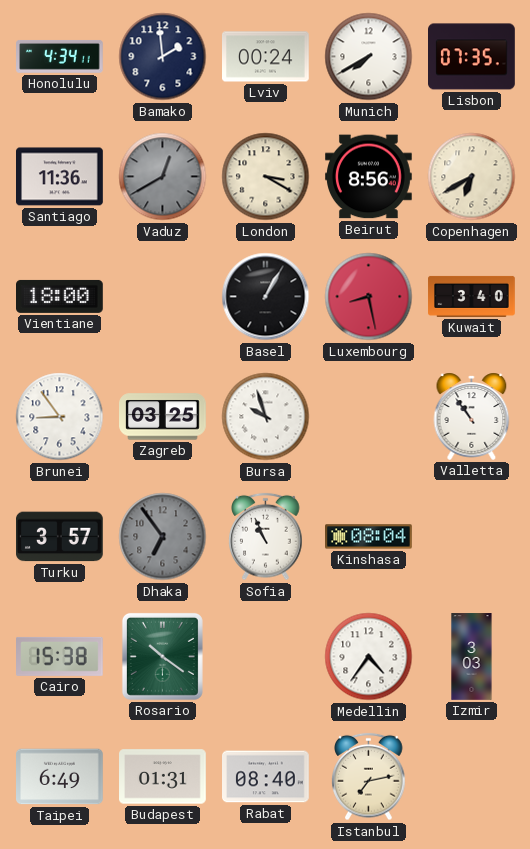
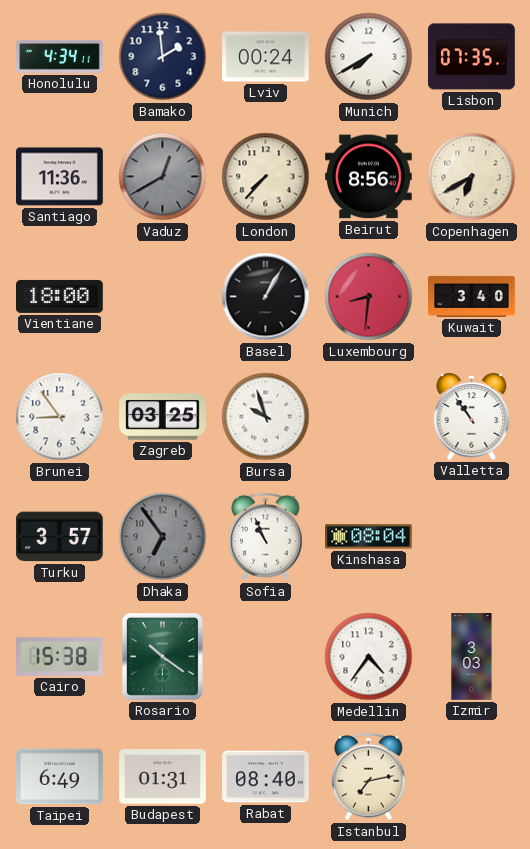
London: 3:20 -> 7:37 (266, 177)
Luxembourg: 8:28 -> 8:31 (369, 297)
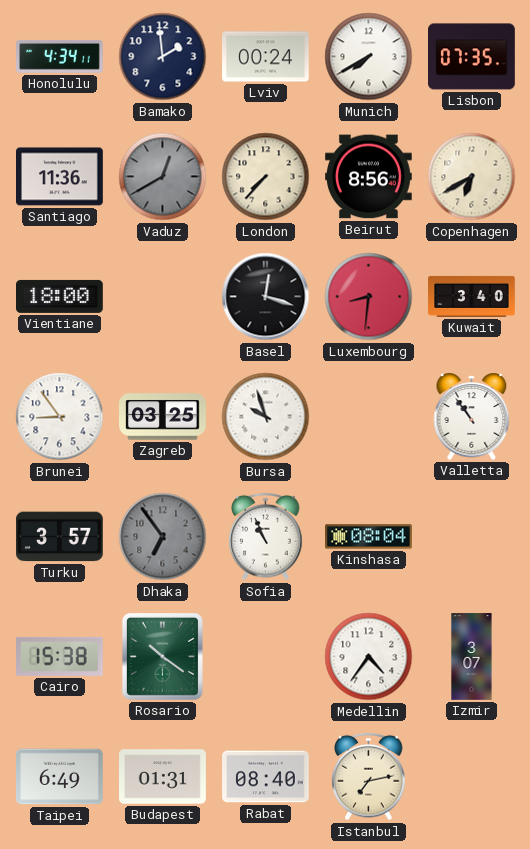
Basel: 1:05 -> 12:18 (266, 297)
Izmir: 3:03 -> 3:07 (472, 657)
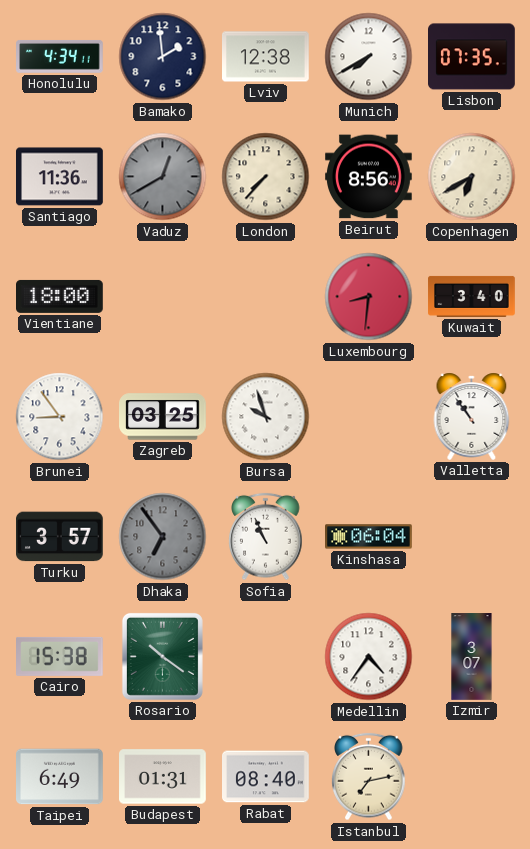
Lviv: 00:24 -> 12:38 (266, 57)
Basel: 12:18 -> none (266, 297)
Kinshasa: 08:04 -> 06:04 (369, 537)
